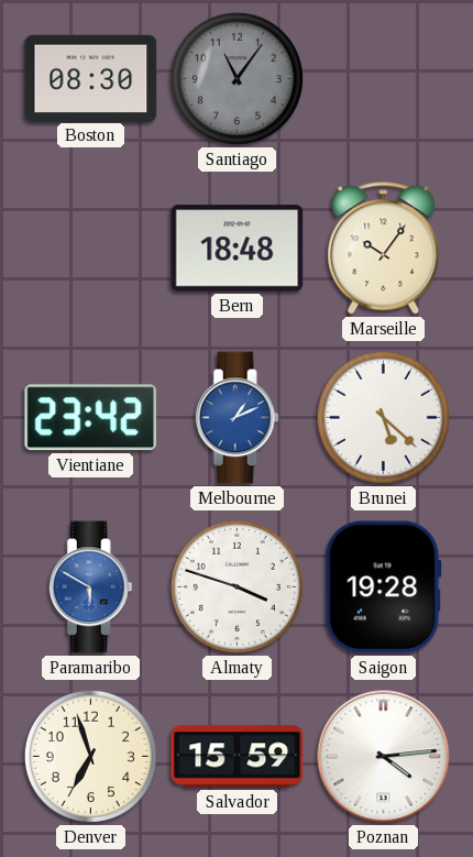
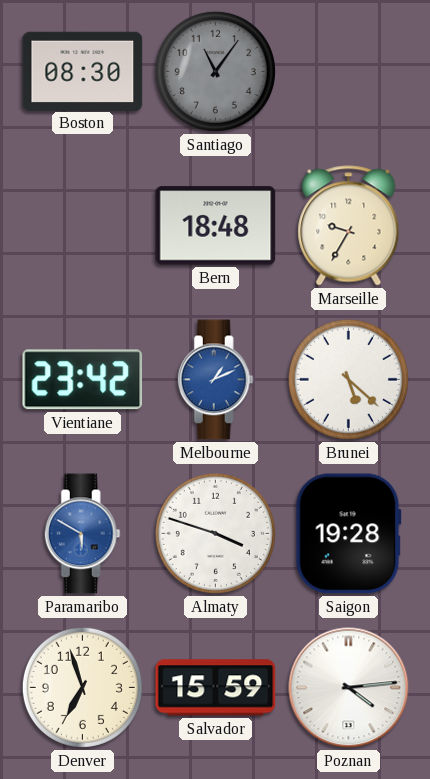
Marseille: 10:06 -> 9:35 (349, 226)
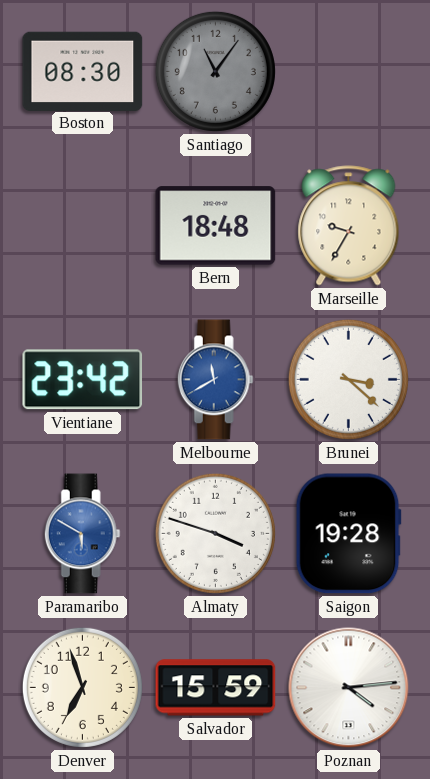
Melbourne: 1:11 -> 11:40 (215, 380)
Brunei: 5:22 -> 3:22 (348, 379)
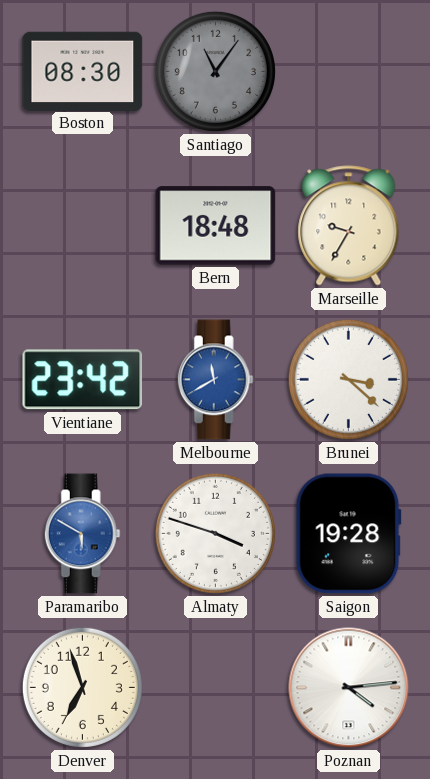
Salvador: 15:59 -> none (216, 688)
